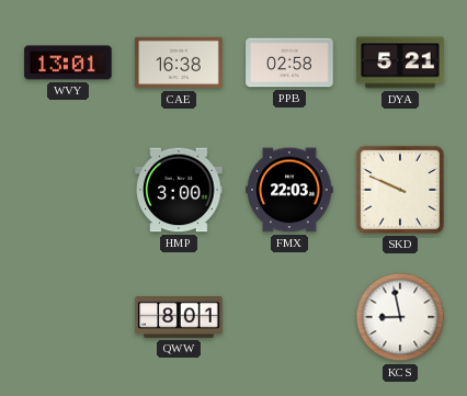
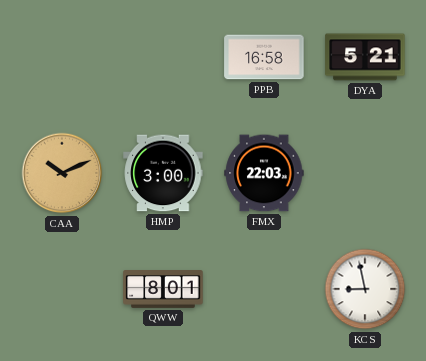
WVY: 13:01 -> none (68, 63)
CAE: 16:38 -> none (179, 63)
PPB: 02:58 -> 16:58 (264, 57)
CAA: none -> 10:11 (62, 173)
SKD: 9:49 -> none (400, 190)
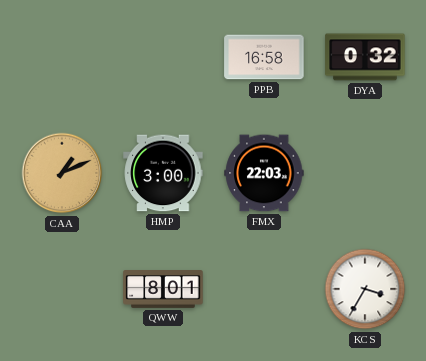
DYA: 5:21 -> 0:32 (365, 57)
CAA: 10:11 -> 1:11 (62, 173)
KCS: 8:58 -> 3:35 (365, 289)
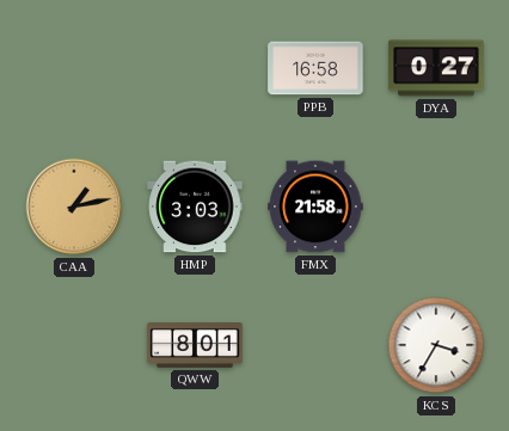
DYA: 0:32 -> 0:27 (436, 68)
CAA: 1:11 -> 1:13 (74, 207)
HMP: 3:00 -> 3:03 (195, 207)
FMX: 22:03 -> 21:58 (315, 207)
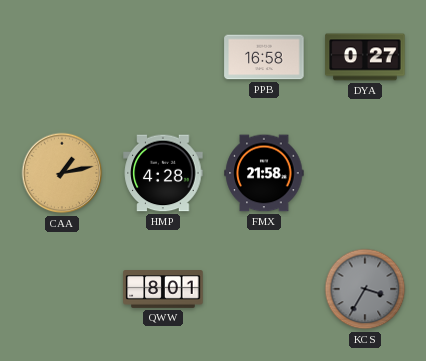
HMP: 3:03 -> 4:28 (163, 173)
KCS dial: white -> grey (365, 289)
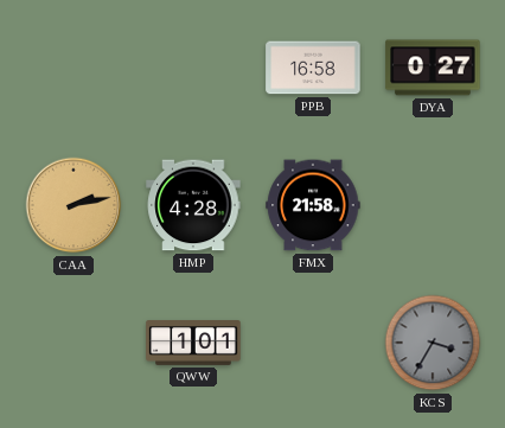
CAA: 1:13 -> 2:13 (73, 205)
QWW: 8:01 -> 1:01 (193, 344)
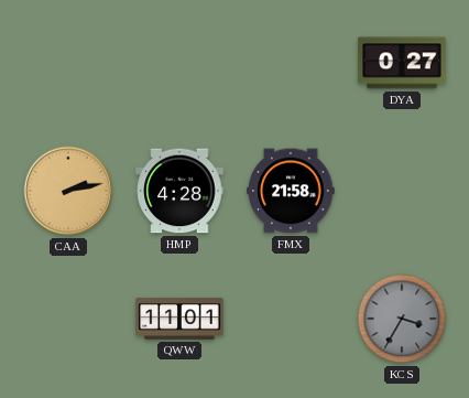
PPB: 16:58 -> none (313, 68)
QWW: 1:01 -> 11:01 (179, 320)
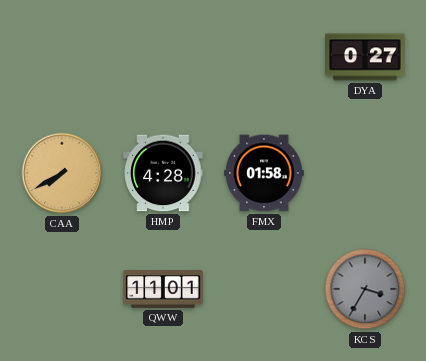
CAA: 2:13 -> 7:40 (62, 173)
FMX: 21:58 -> 01:58 (264, 173)
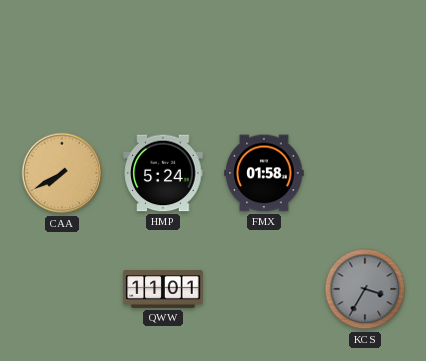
DYA: 0:27 -> none (365, 57)
HMP: 4:28 -> 5:24 (163, 173)
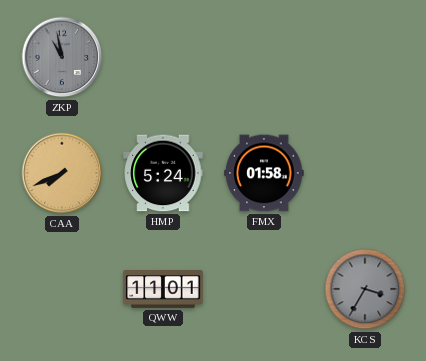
ZKP: none -> 10:58 (62, 57)
CAA: 7:40 -> 7:41 (62, 173)
